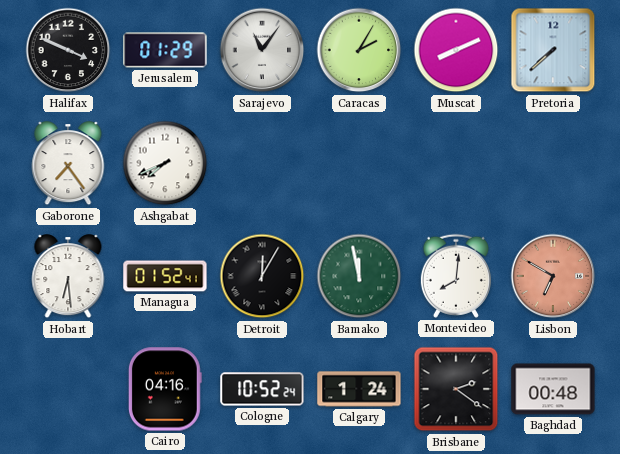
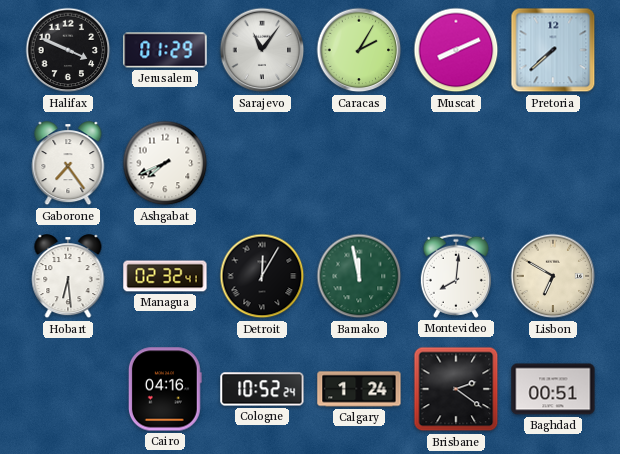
Managua: 01:52 -> 02:32 (165, 276)
Lisbon dial: salmon -> cream (553, 276)
Baghdad: 00:48 -> 00:51 (553, 389)
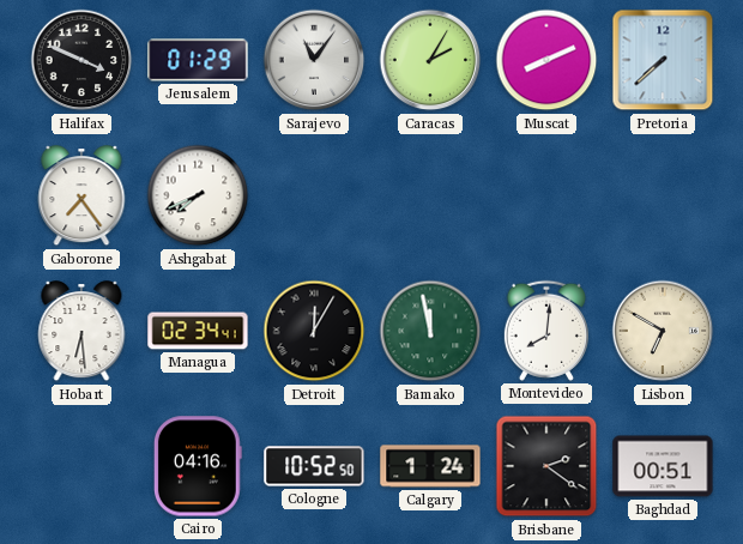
Managua: 02:32 -> 02:34 (198, 331)
Cologne: 10:52:24 -> 10:52:50 (314, 466)
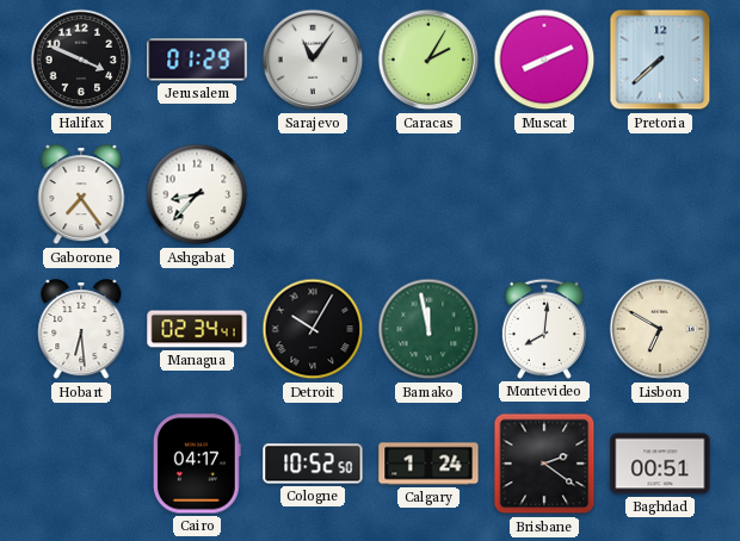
Ashgabat: 7:41 -> 8:37 (197, 194)
Detroit: 12:05 -> 10:05 (313, 329)
Cairo: 04:16 -> 04:17 (197, 464)
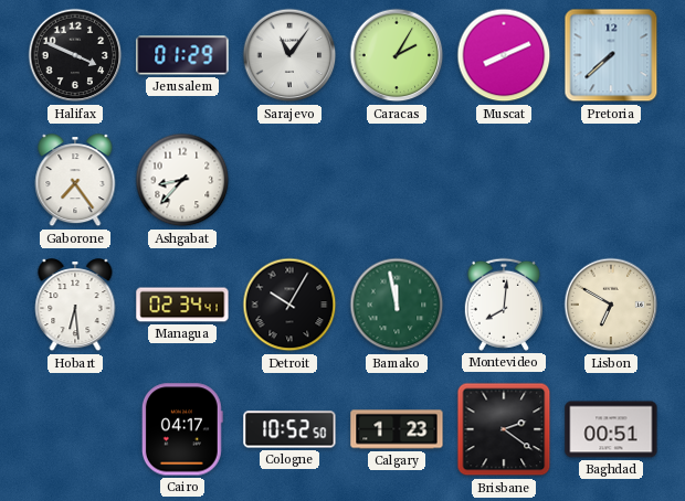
Calgary: 1:24 -> 1:23 (397, 429)
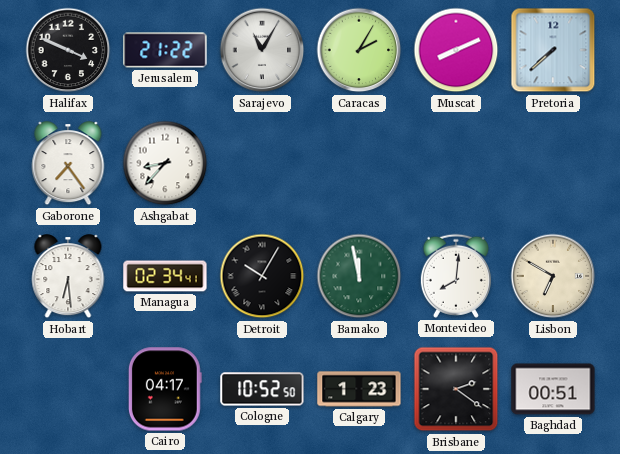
Jerusalem: 01:29 -> 21:22 (165, 50)
Sarajevo: 11:06 -> 11:05 (262, 50)
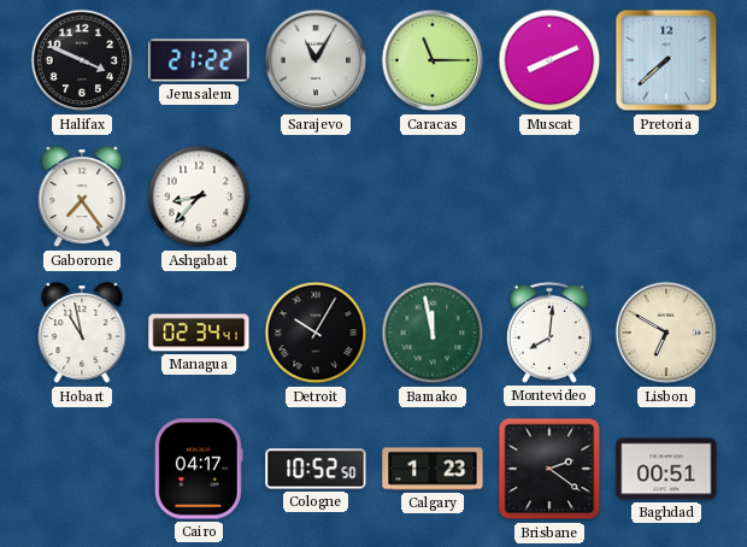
Caracas: 2:05 -> 11:15 (433, 60)
Hobart: 6:29 -> 10:58 (82, 334)
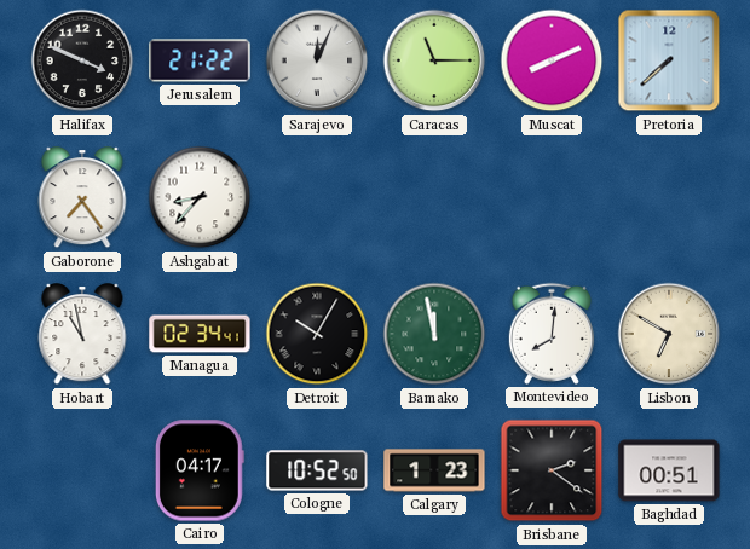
Sarajevo: 11:05 -> 12:04 (317, 60)
